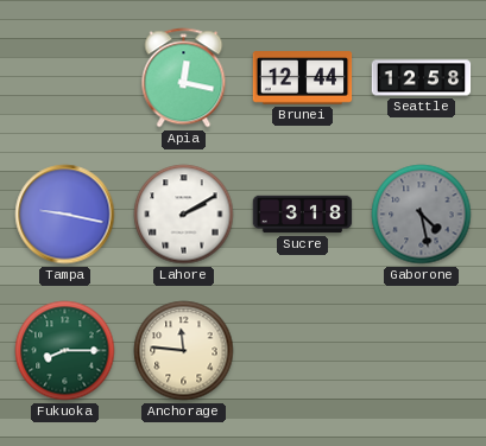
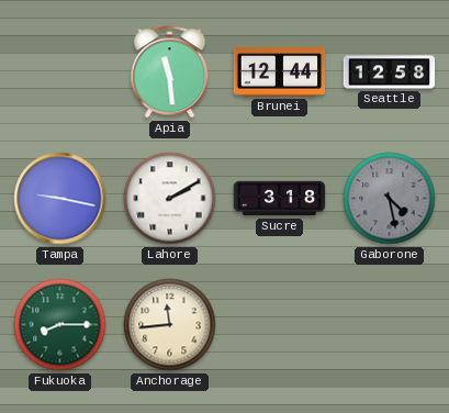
Apia: 12:17 -> 11:29 (170, 72)
Anchorage: 11:46 -> 11:44 (170, 325)
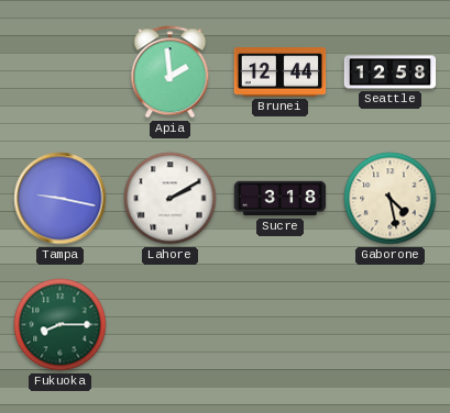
Apia: 11:29 -> 1:59 (171, 72)
Gaborone dial: grey -> cream (391, 199)
Anchorage: 11:44 -> none (170, 325)
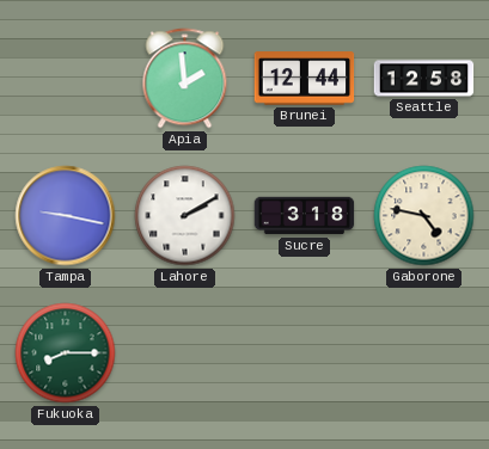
Gaborone: 4:28 -> 4:47 (424, 216)
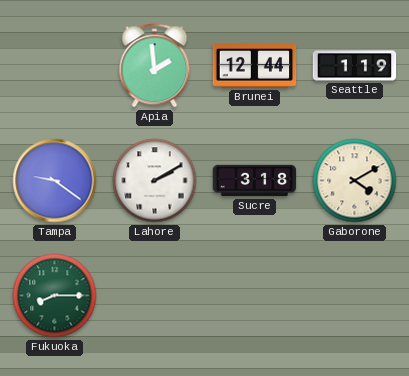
Seattle: 12:58 -> 1:19 (355, 66)
Tampa: 9:17 -> 9:21 (55, 181)
Gaborone: 4:47 -> 4:10 (355, 181)
